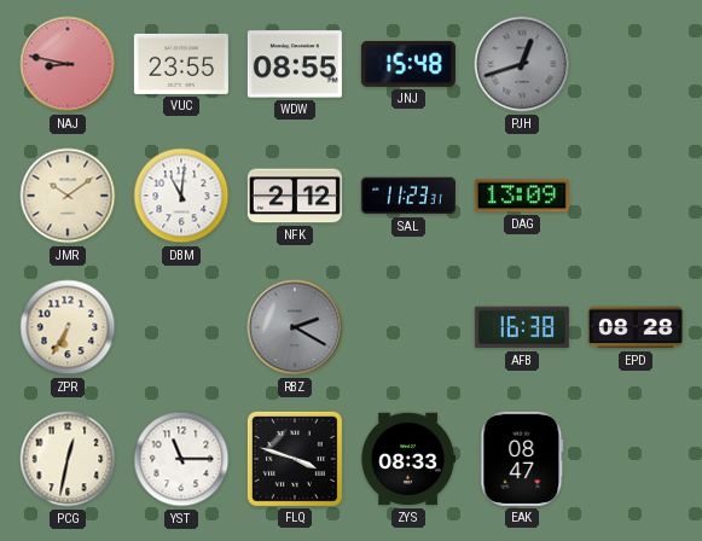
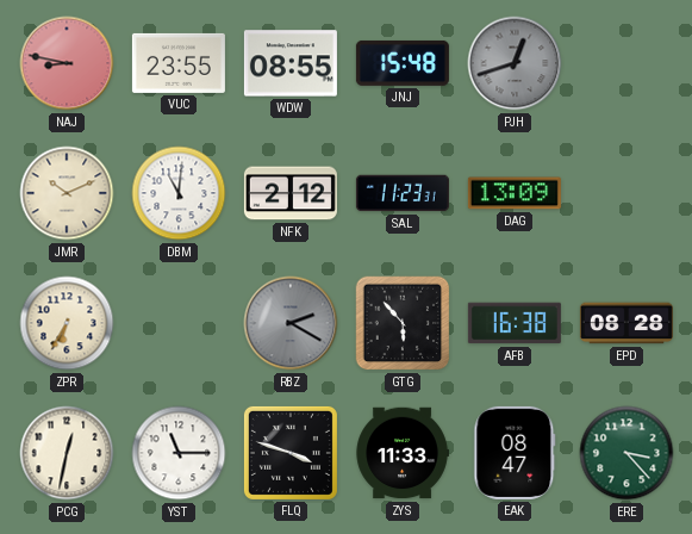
JMR: 10:09 -> 10:11 (67, 193)
GTG: none -> 5:53 (403, 323)
ZYS: 08:33 -> 11:33 (403, 453)
ERE: none -> 3:23 (626, 453)
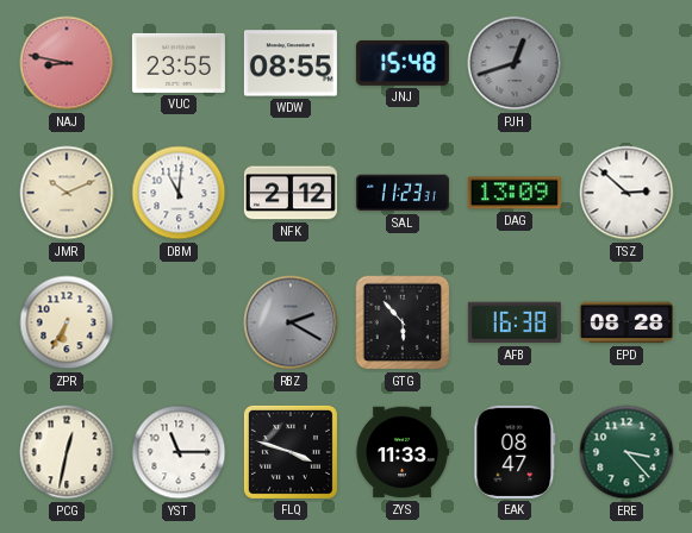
TSZ: none -> 2:52 (626, 193)
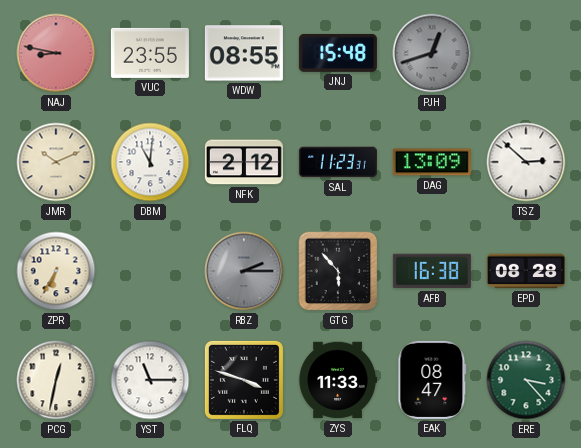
RBZ: 2:20 -> 2:15 (244, 271)
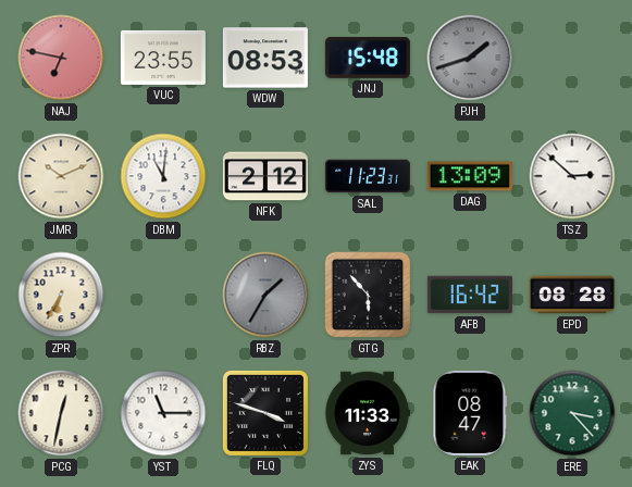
NAJ: 8:47 -> 6:47 (61, 58)
WDW: 08:55 -> 08:53 (265, 58)
PJH: 12:42 -> 1:42 (470, 58)
RBZ: 2:15 -> 1:35 (265, 295)
AFB: 16:38 -> 16:42 (470, 295)
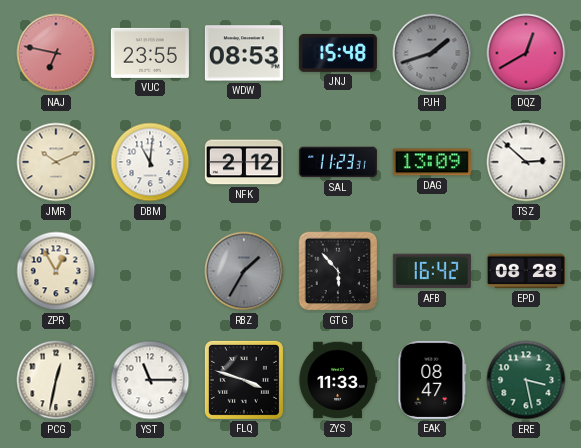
DQZ: none -> 12:40 (526, 53)
ZPR: 6:35 -> 12:55 (56, 271)
ERE: 3:23 -> 3:28 (526, 380)
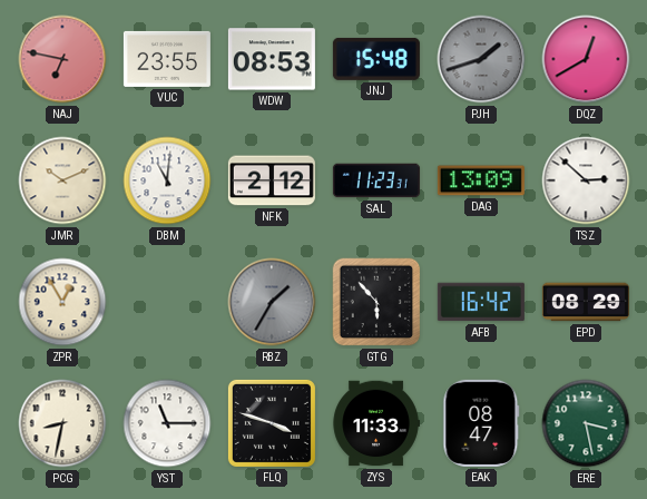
EPD: 08:28 -> 08:29 (586, 302)
PCG: 12:32 -> 8:32 (62, 423)
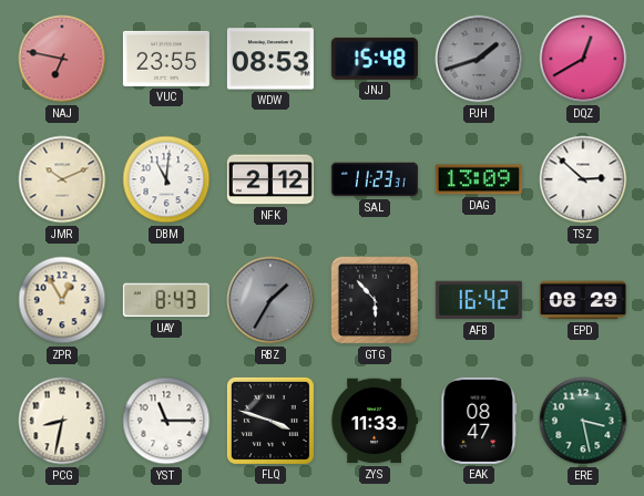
UAY: none -> 8:43 (166, 300)
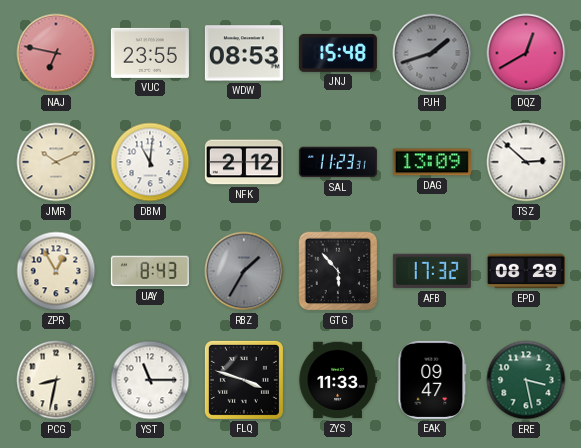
AFB: 16:42 -> 17:32 (432, 271)
EAK: 08:47 -> 09:47 (432, 380)
